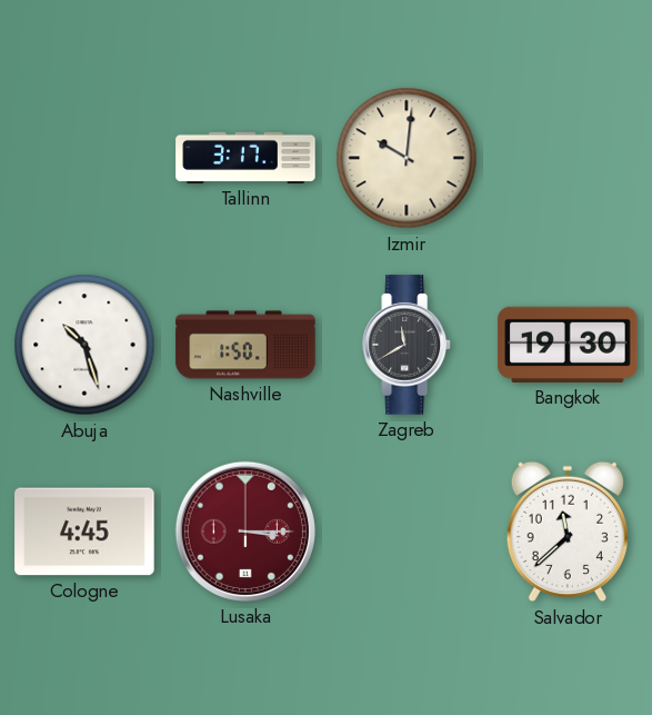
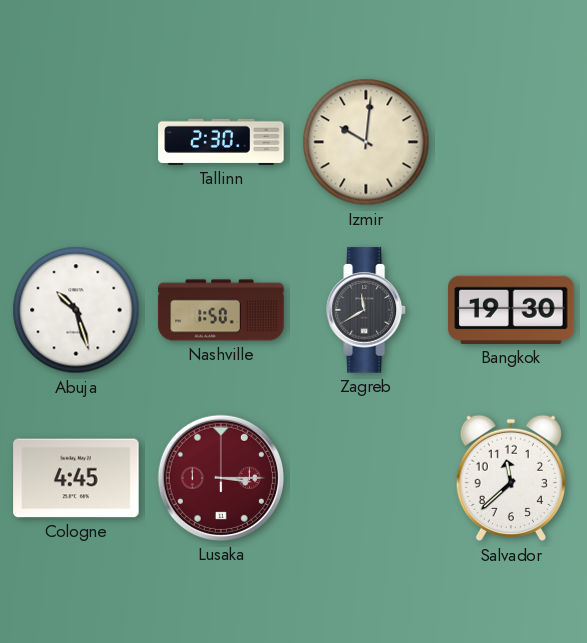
Tallinn: 3:17 -> 2:30 (221, 142)
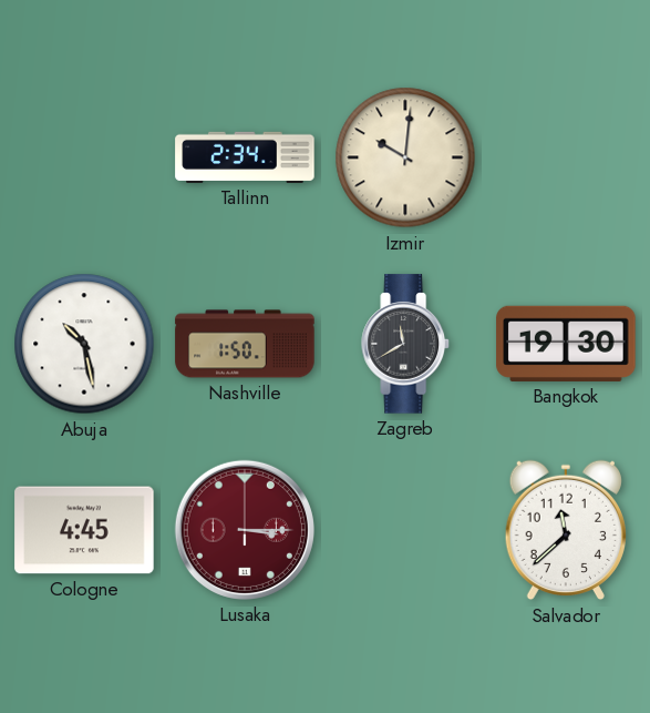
Tallinn: 2:30 -> 2:34 (245, 157)
Abuja: 10:27 -> 10:28 (84, 344)
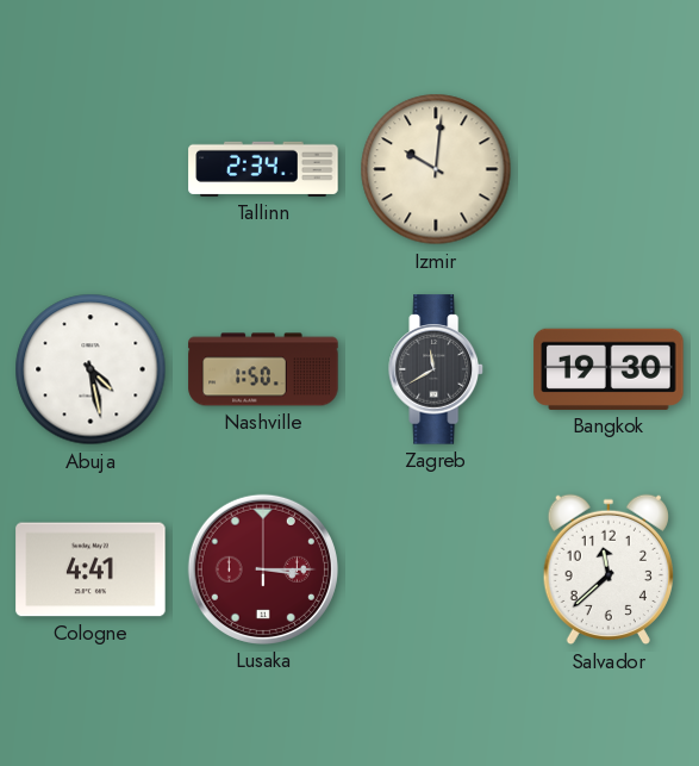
Abuja: 10:28 -> 4:28 (91, 369)
Cologne: 4:45 -> 4:41 (91, 569)
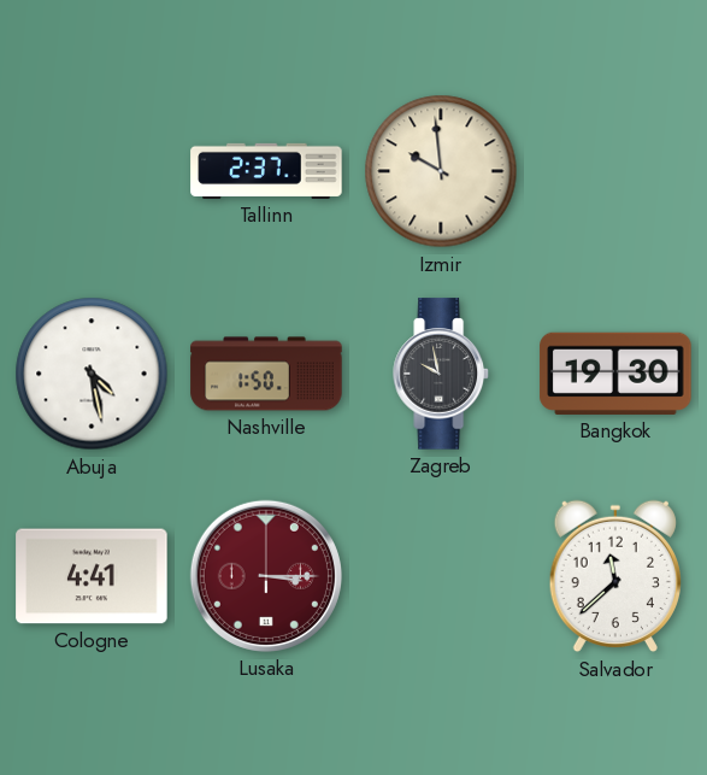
Tallinn: 2:34 -> 2:37 (266, 171)
Izmir: 10:01 -> 9:59 (441, 171)
Zagreb: 11:40 -> 9:58 (441, 374)
